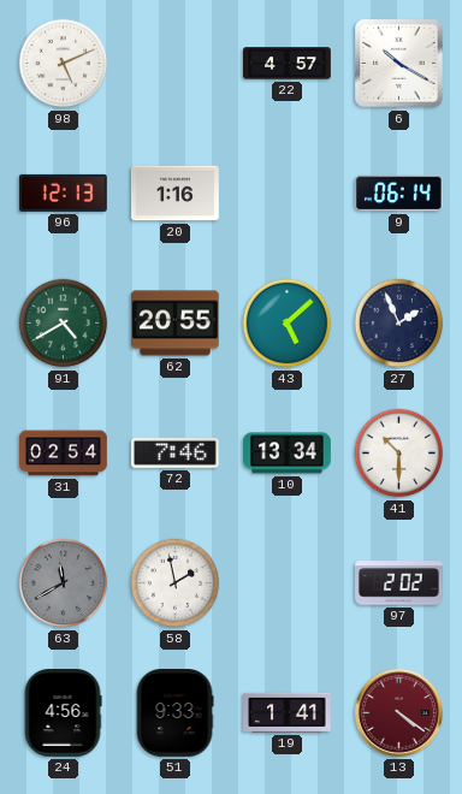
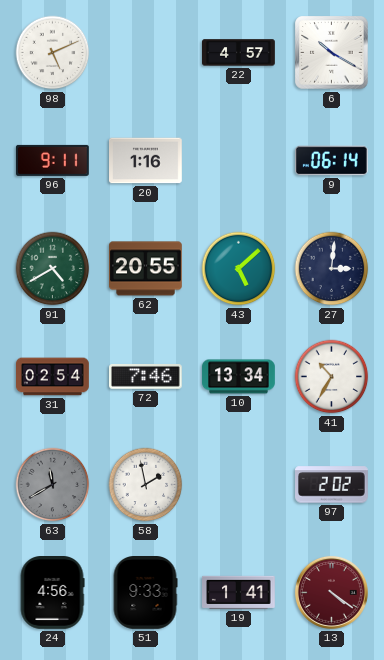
96: 12:13 -> 9:11 (52, 160)
27: 1:56 -> 3:01 (332, 269)
41: 10:30 -> 10:35 (332, 377)
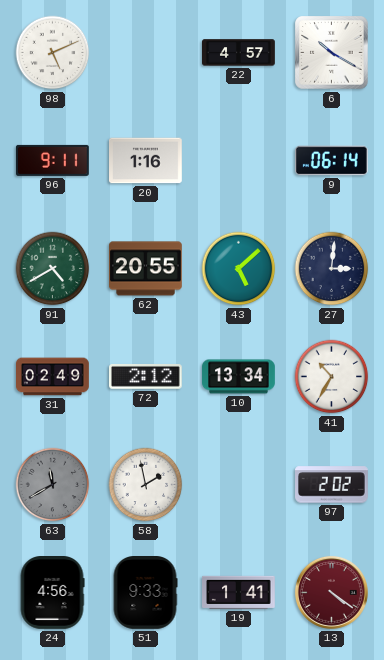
31: 02:54 -> 02:49 (53, 377)
72: 7:46 -> 2:12 (146, 377)
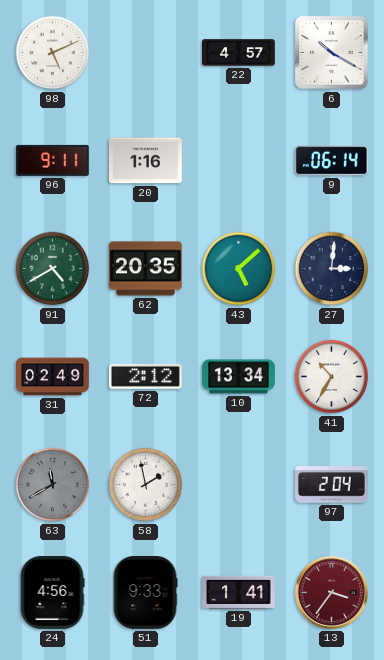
62: 20:55 -> 20:35 (146, 269)
97: 2:02 -> 2:04 (332, 485)
13: 4:21 -> 3:36 (331, 592)
